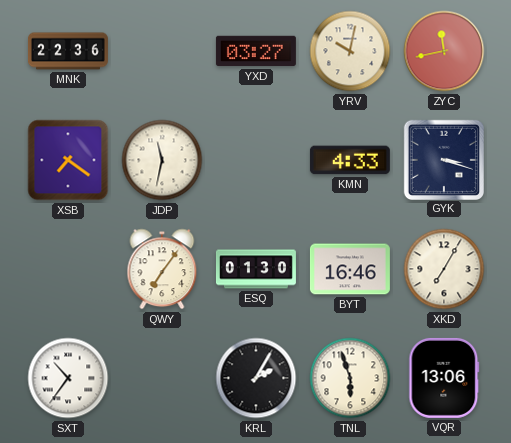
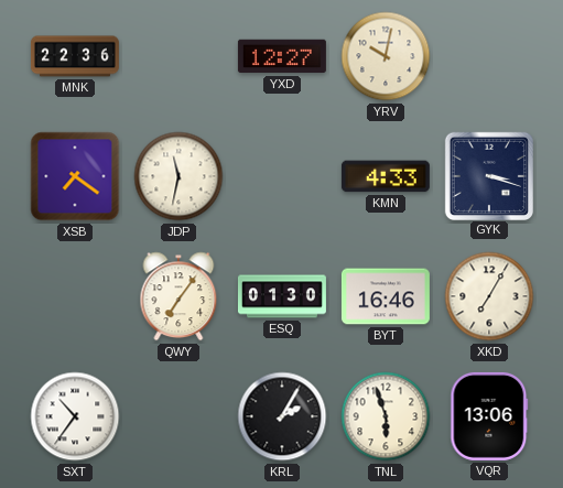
YXD: 03:27 -> 12:27 (282, 56)
ZYC: 11:43 -> none (444, 51)
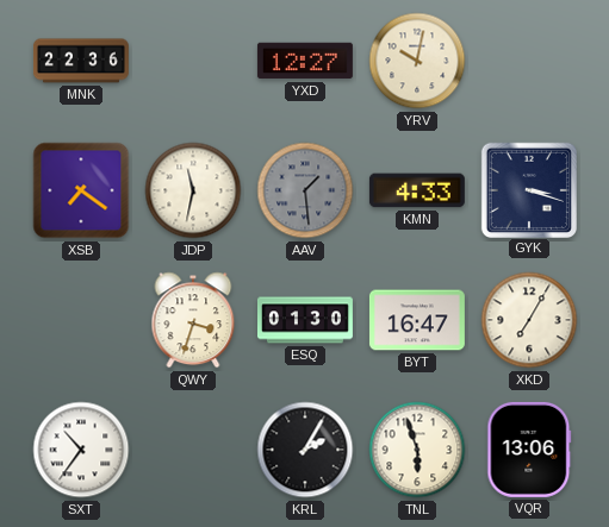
AAV: none -> 1:29 (305, 190)
QWY: 7:06 -> 3:33 (193, 320)
BYT: 16:46 -> 16:47 (417, 320)
